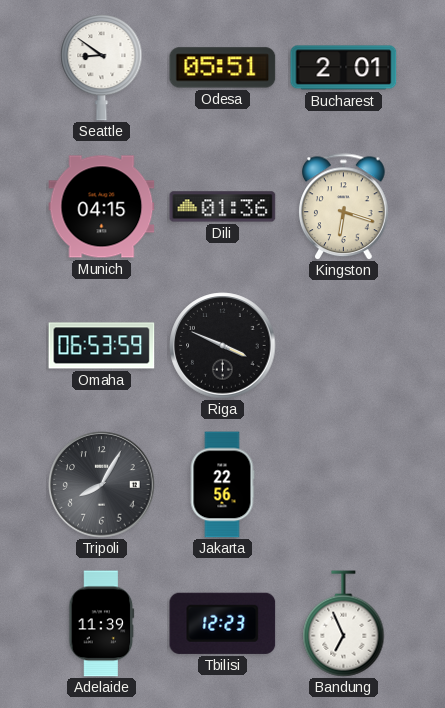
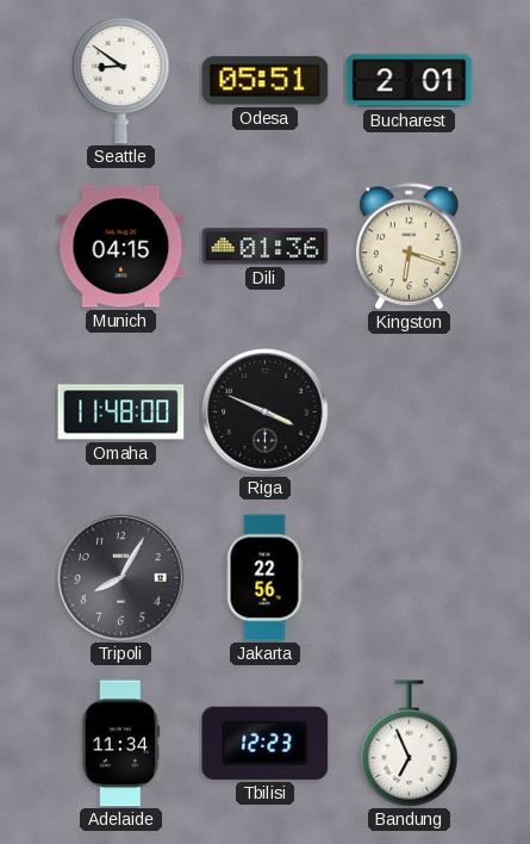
Omaha: 06:53 -> 11:48 (121, 412)
Adelaide: 11:39 -> 11:34 (121, 744)
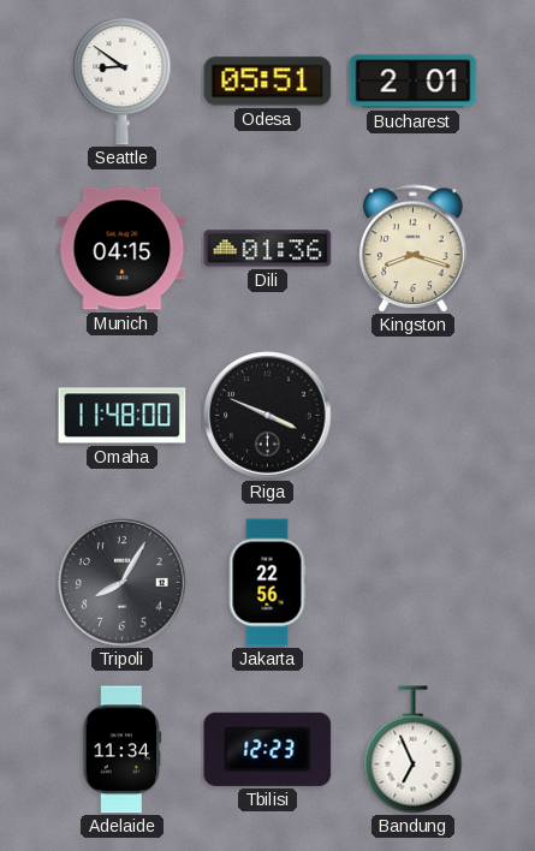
Kingston: 6:18 -> 8:18 (414, 249)
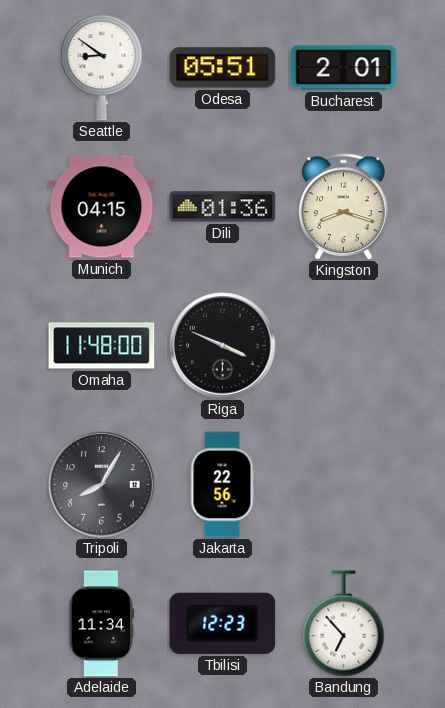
Bandung: 6:56 -> 6:53 (344, 624)
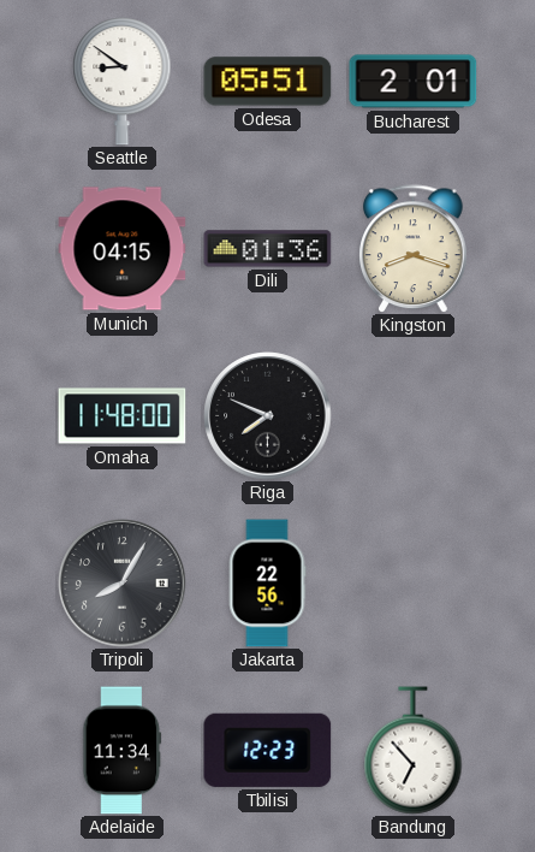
Riga: 3:49 -> 7:49 (268, 416)
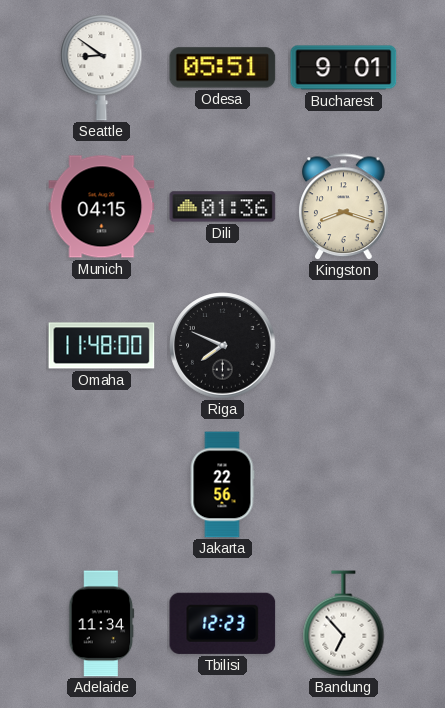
Bucharest: 2:01 -> 9:01 (344, 68)
Tripoli: 8:05 -> none (123, 584)
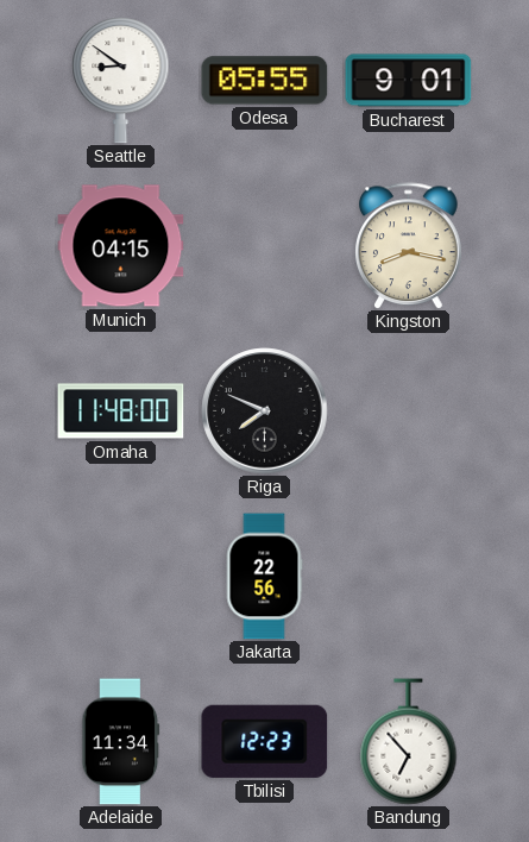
Odesa: 05:51 -> 05:55 (265, 81)
Dili: 01:36 -> none (223, 207)
Kingston: 8:18 -> 8:17 (409, 246)
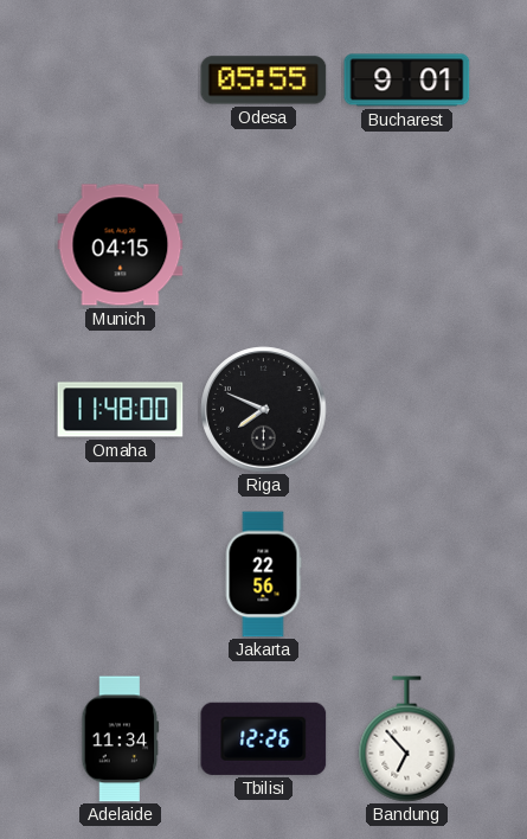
Seattle: 8:51 -> none (121, 81)
Kingston: 8:17 -> none (409, 246)
Tbilisi: 12:23 -> 12:26 (264, 738)
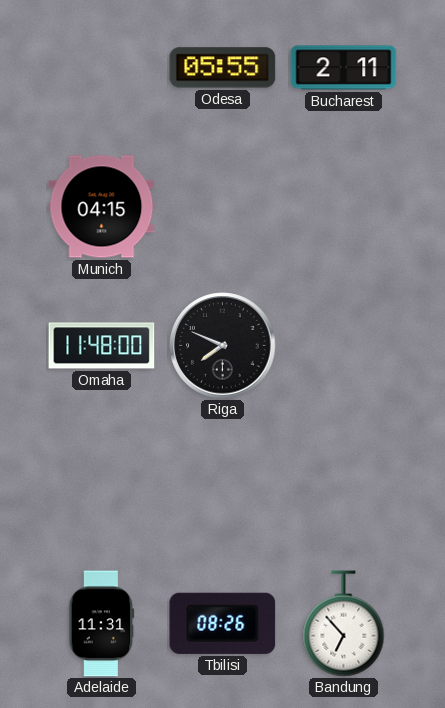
Bucharest: 9:01 -> 2:11 (344, 68)
Jakarta: 22:56 -> none (263, 575)
Adelaide: 11:34 -> 11:31 (102, 624)
Tbilisi: 12:26 -> 08:26 (223, 623)
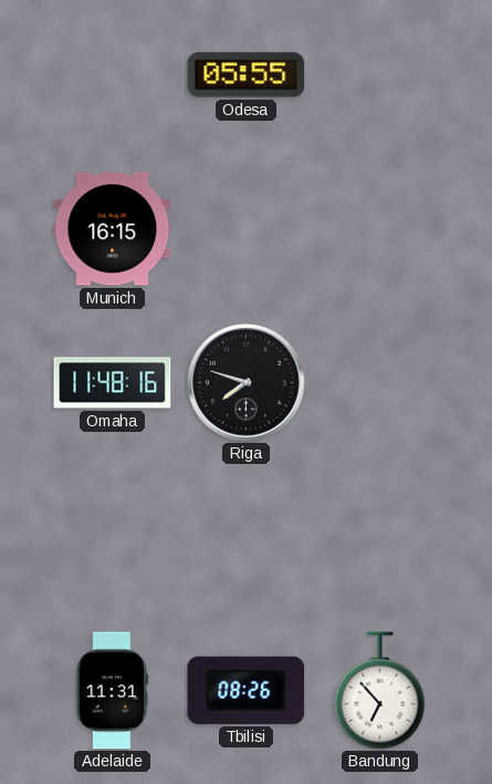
Bucharest: 2:11 -> none (344, 68)
Munich: 04:15 -> 16:15 (113, 229)
Omaha: 11:48:00 -> 11:48:16 (113, 383)
Riga: 7:49 -> 7:48 (247, 383)
